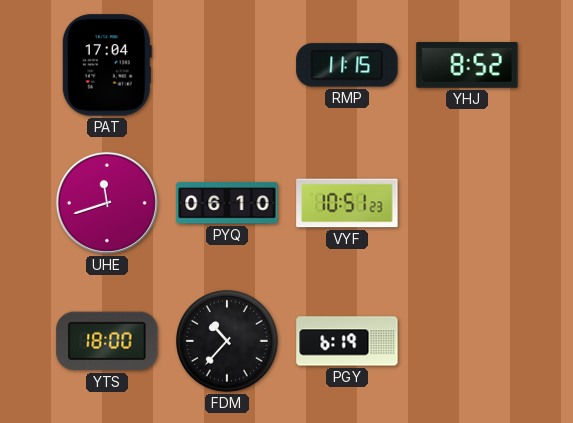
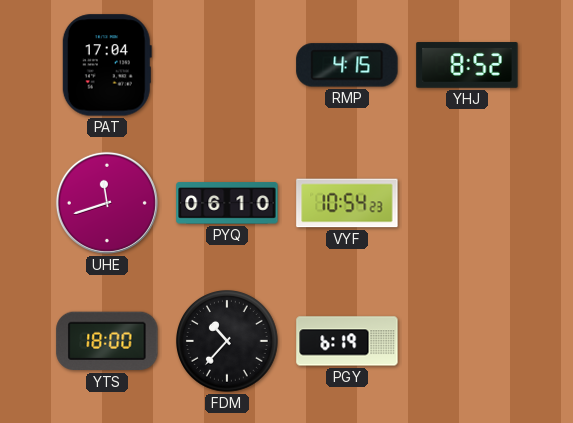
RMP: 11:15 -> 4:15 (347, 65)
VYF: 10:51 -> 10:54 (347, 203)
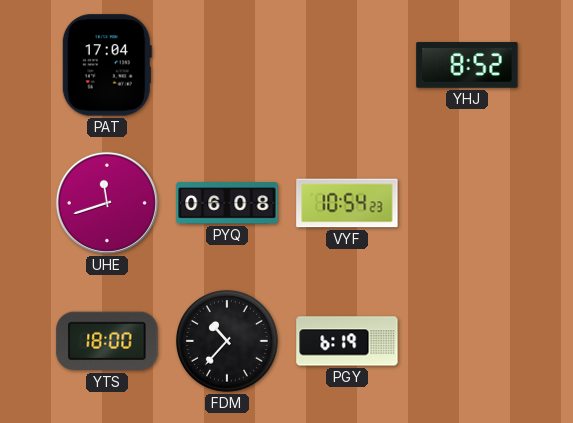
RMP: 4:15 -> none (347, 65)
PYQ: 06:10 -> 06:08 (227, 203)
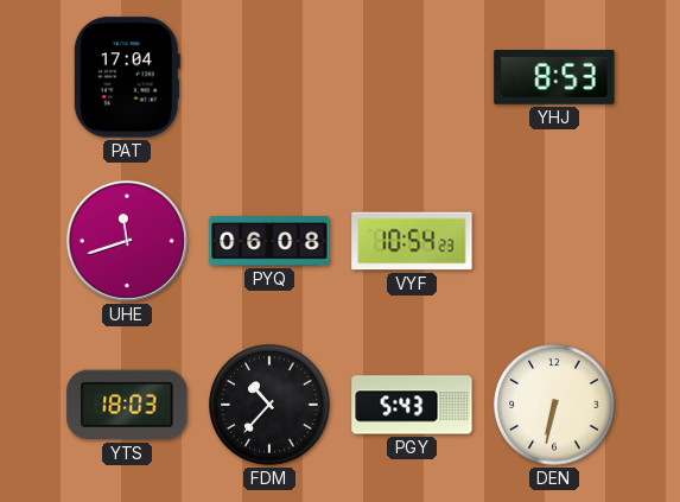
YHJ: 8:52 -> 8:53 (554, 77)
YTS: 18:00 -> 18:03 (127, 405)
PGY: 6:19 -> 5:43 (412, 405)
DEN: none -> 6:32 (555, 406)
